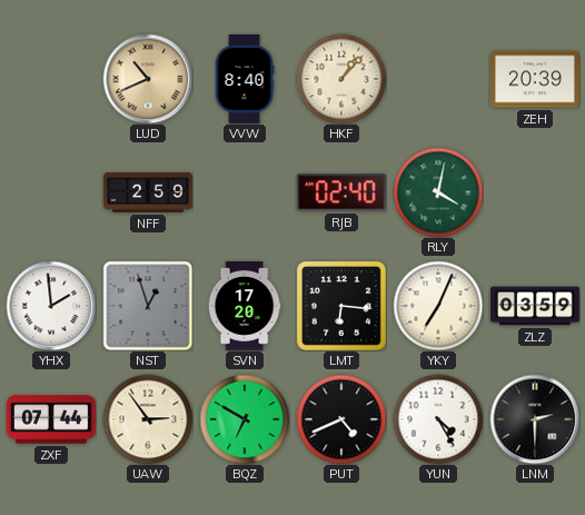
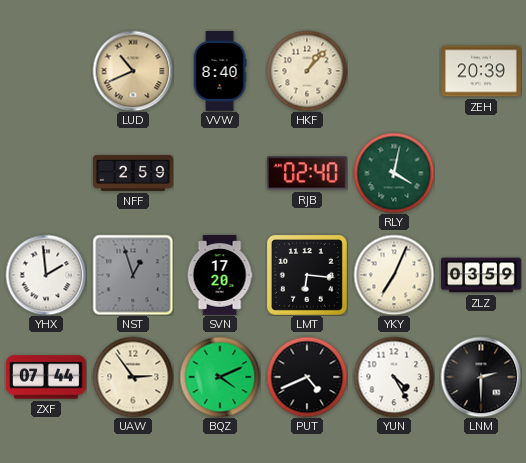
BQZ: 6:50 -> 4:11 (220, 377)
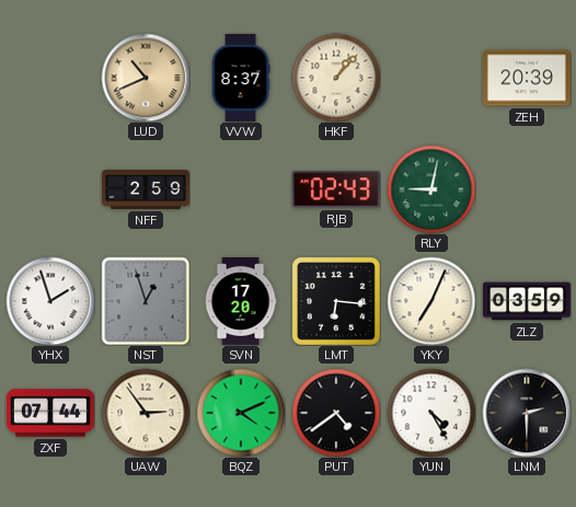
VVW: 8:40 -> 8:37 (241, 79)
RJB: 02:40 -> 02:43 (336, 189)
RLY: 4:02 -> 9:02 (431, 189)
YHX: 1:59 -> 1:57 (50, 301)
PUT: 4:41 -> 4:39 (336, 413)
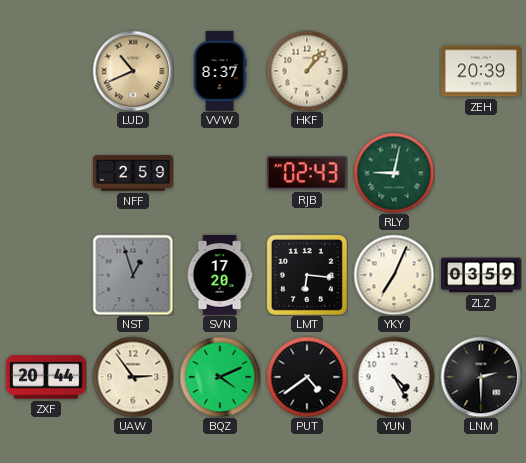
YHX: 1:57 -> none (50, 301)
ZXF: 07:44 -> 20:44 (47, 377)
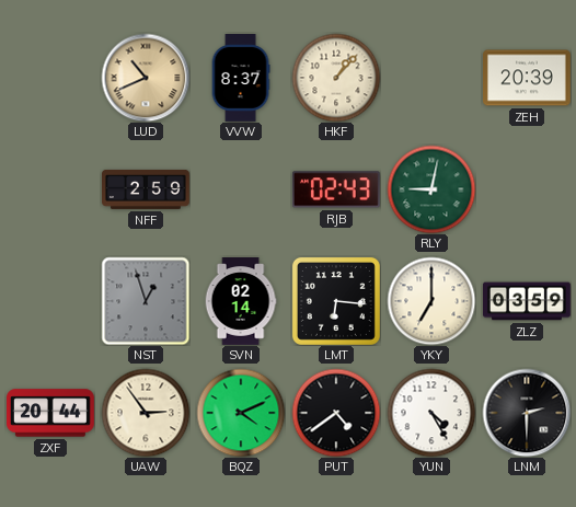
SVN: 17:20 -> 02:14 (241, 302)
YKY: 7:04 -> 7:00 (431, 301)
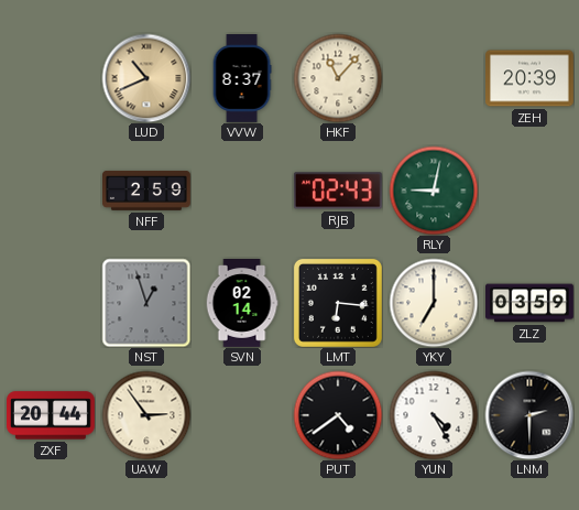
HKF: 1:07 -> 11:07 (338, 78)
BQZ: 4:11 -> none (241, 413)
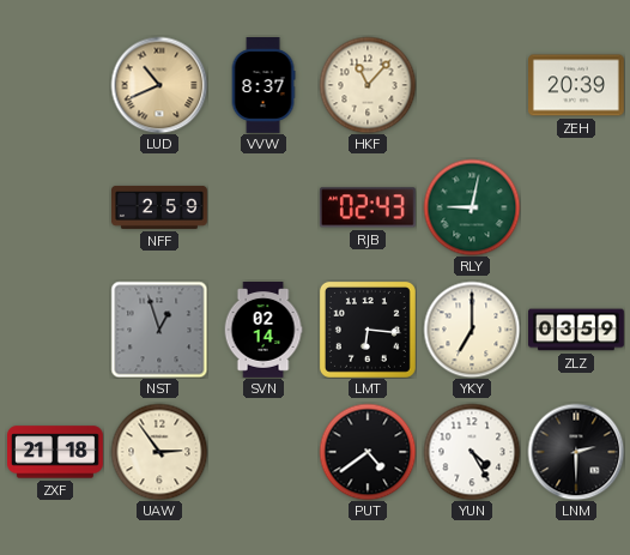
ZXF: 20:44 -> 21:18 (56, 452)
